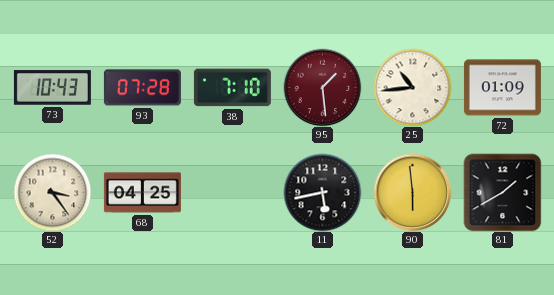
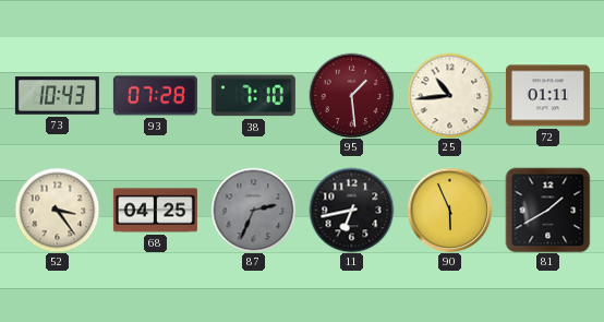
72: 01:09 -> 01:11 (547, 96)
87: none -> 2:34 (253, 210)
11: 5:43 -> 6:43 (351, 210)
90: 5:59 -> 5:56 (449, 210)
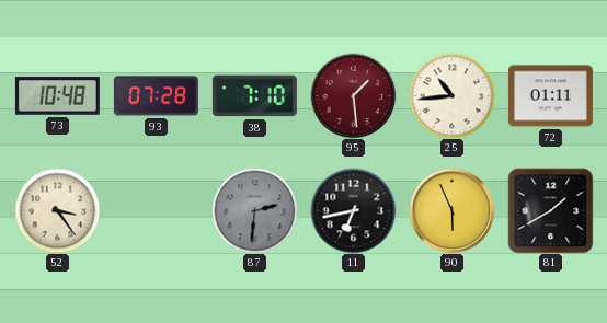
73: 10:43 -> 10:48 (57, 96)
68: 04:25 -> none (155, 211)
87: 2:34 -> 2:31 (254, 210)
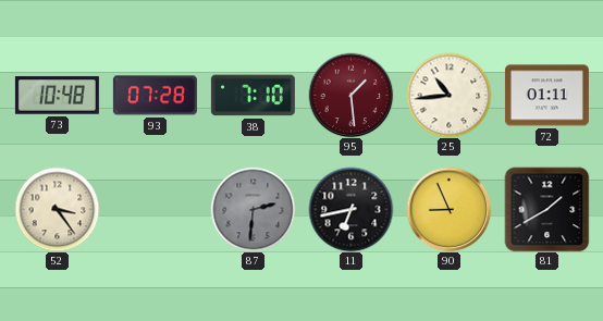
90: 5:56 -> 8:56 (448, 209)
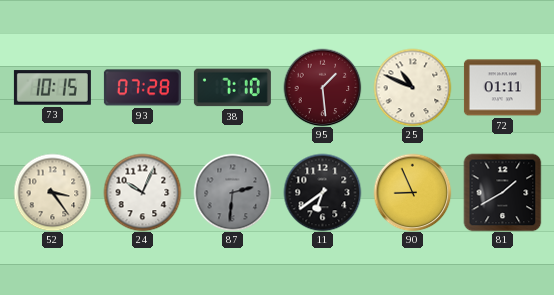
73: 10:48 -> 10:15 (52, 88)
25: 10:44 -> 10:49 (412, 87)
24: none -> 10:04 (142, 192)
11: 6:43 -> 6:39 (322, 192)
